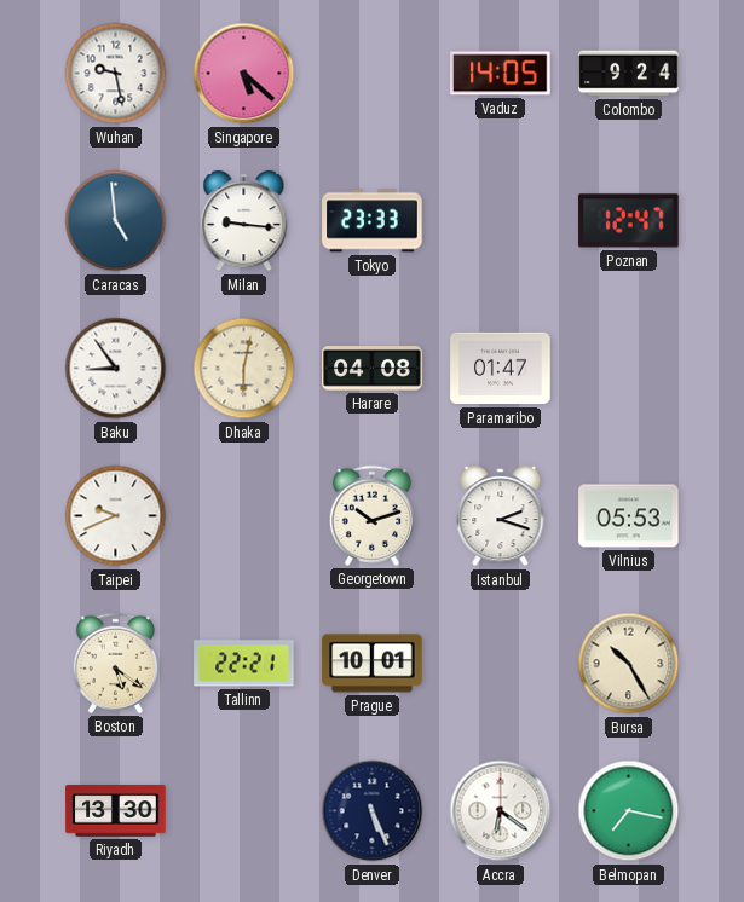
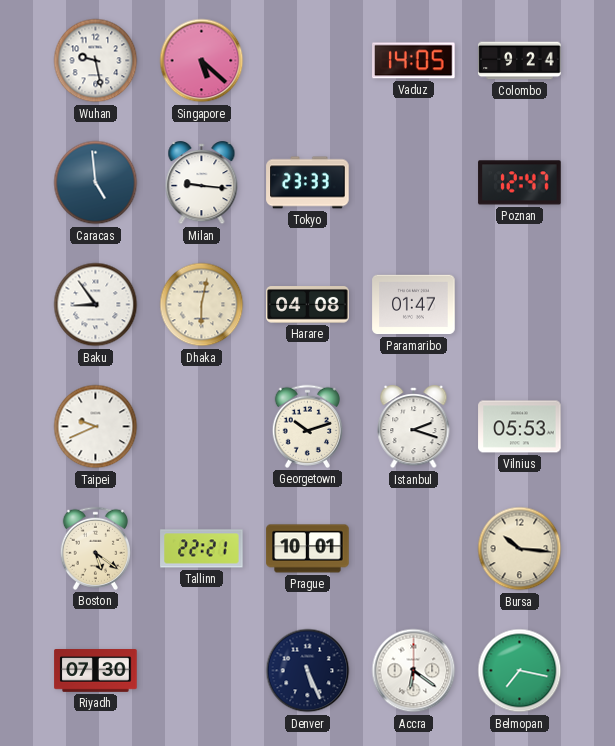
Bursa: 10:25 -> 10:16 (520, 549)
Riyadh: 13:30 -> 07:30 (96, 671)
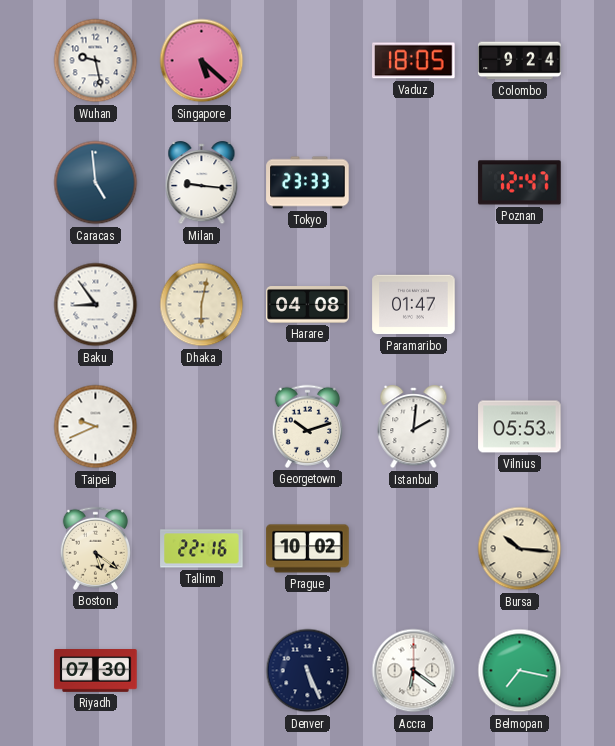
Vaduz: 14:05 -> 18:05 (414, 61)
Istanbul: 2:18 -> 2:01 (414, 427)
Tallinn: 22:21 -> 22:16 (202, 549)
Prague: 10:01 -> 10:02 (308, 549)
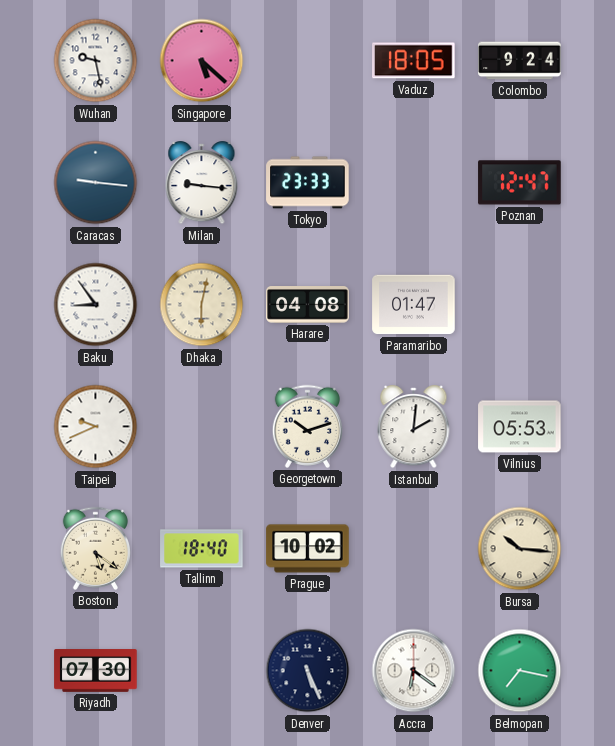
Caracas: 4:59 -> 9:16 (96, 183)
Tallinn: 22:16 -> 18:40 (202, 549)
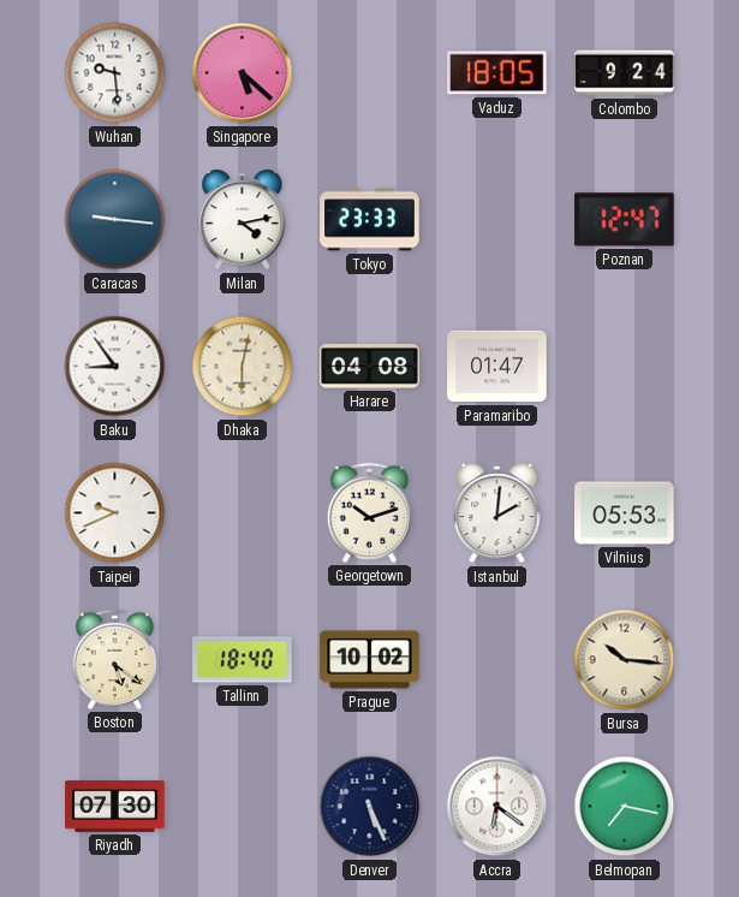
Wuhan: 9:28 -> 9:29 (115, 73)
Milan: 9:16 -> 4:13 (243, 220)
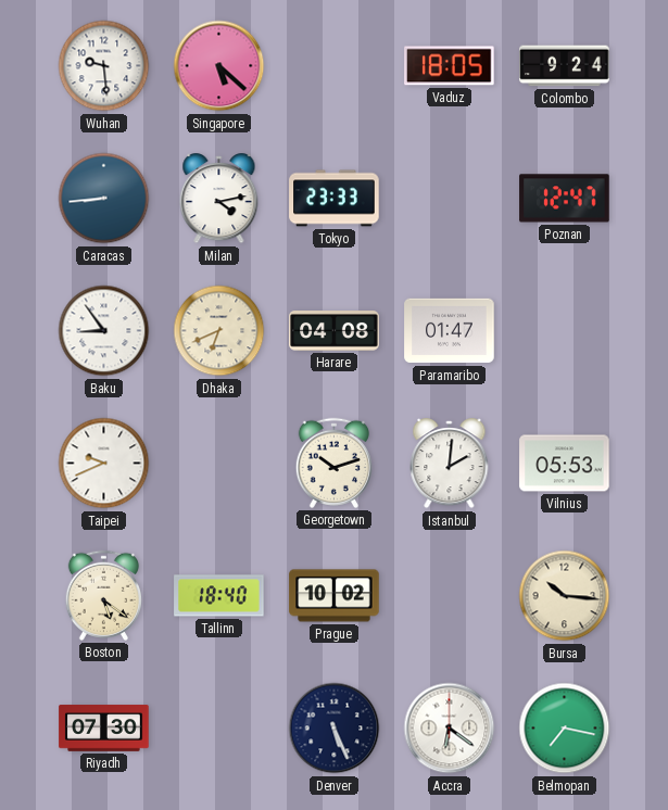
Caracas: 9:16 -> 8:44 (104, 199)
Dhaka: 6:02 -> 6:41 (219, 331)
